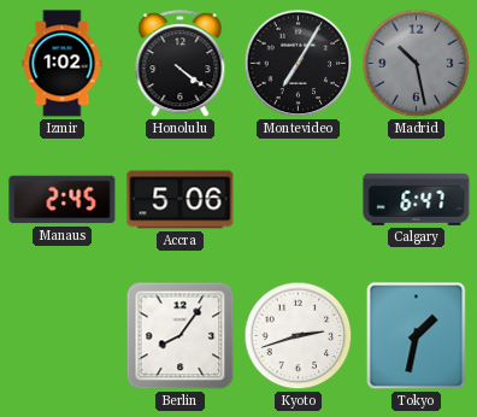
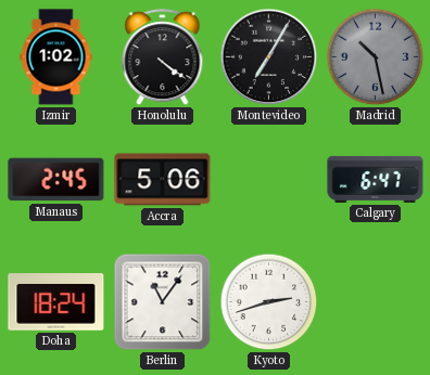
Doha: none -> 18:24 (56, 302)
Berlin: 8:06 -> 11:06 (163, 302)
Tokyo: 1:32 -> none (417, 336)
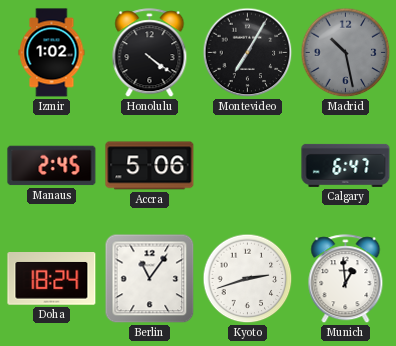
Munich: none -> 12:59 (346, 279)
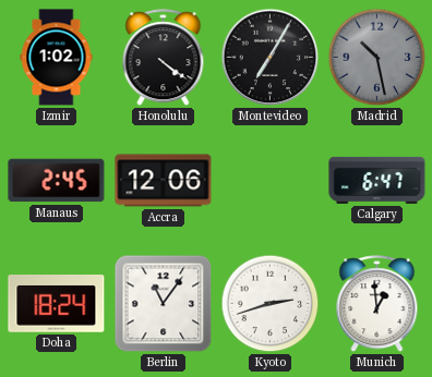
Accra: 5:06 -> 12:06 (164, 181)
